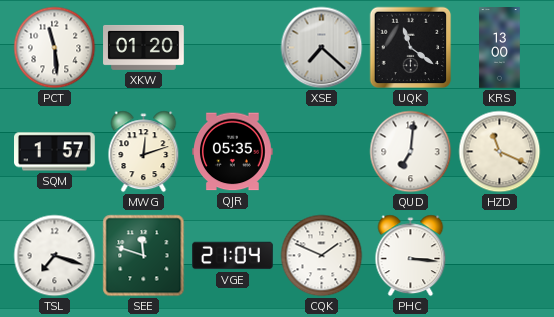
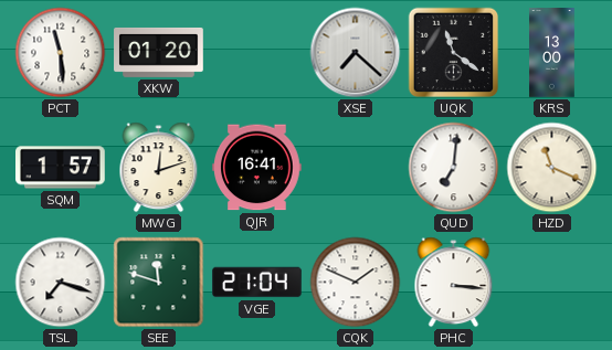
QJR: 05:35 -> 16:41 (257, 168)
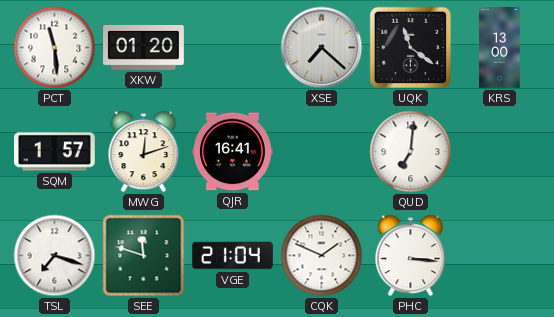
HZD: 11:19 -> none (552, 168)
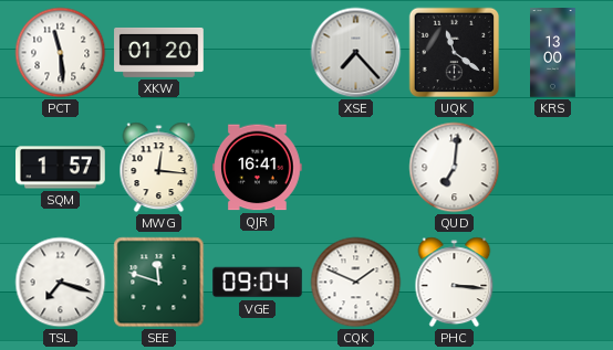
XSE: 7:22 -> 7:23 (356, 53)
MWG: 12:12 -> 12:16 (159, 168)
VGE: 21:04 -> 09:04 (258, 283)
